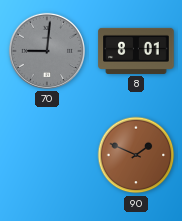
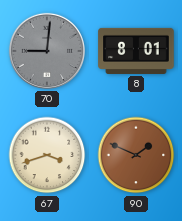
67: none -> 3:42 (47, 155)
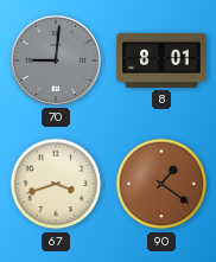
90: 1:49 -> 1:21 (161, 184)
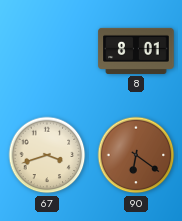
70: 9:01 -> none (56, 60)
90: 1:21 -> 6:21 (136, 155)
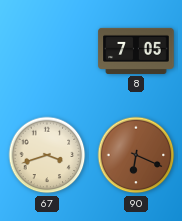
8: 8:01 -> 7:05 (136, 51)
90: 6:21 -> 6:19 (136, 155)
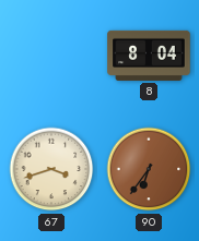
8: 7:05 -> 8:04 (149, 56)
90: 6:19 -> 6:36 (149, 169)
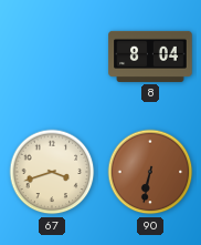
90: 6:36 -> 6:32 (150, 172)
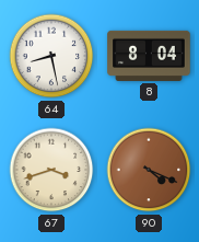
64: none -> 8:28 (51, 56)
90: 6:32 -> 4:19 (149, 170)
